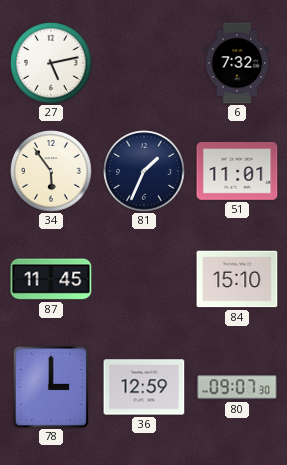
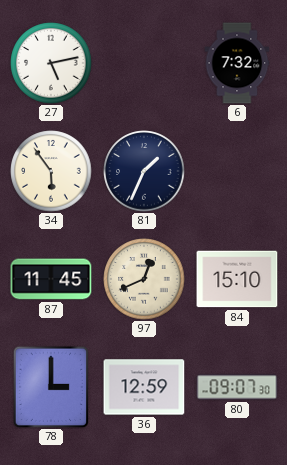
51: 11:01 -> none (237, 171)
97: none -> 12:41 (144, 279)
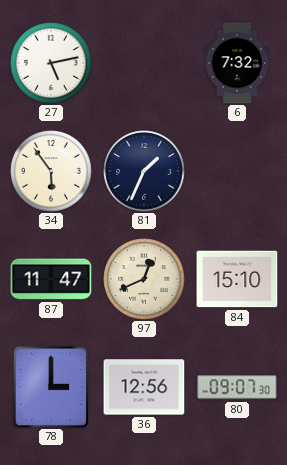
87: 11:45 -> 11:47 (51, 279)
36: 12:59 -> 12:56 (144, 387)
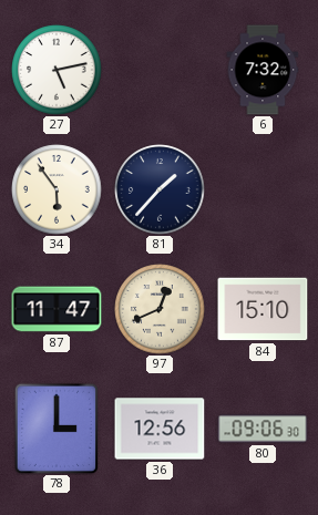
81: 1:34 -> 1:37 (160, 189)
80: 09:07 -> 09:06 (263, 429)
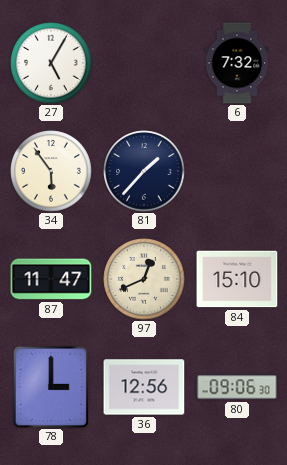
27: 5:13 -> 5:05 (51, 63)
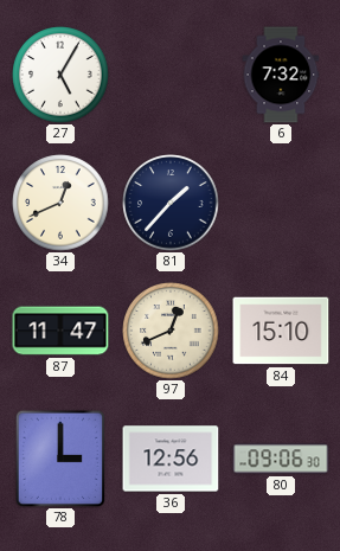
34: 5:54 -> 12:41 (60, 203)
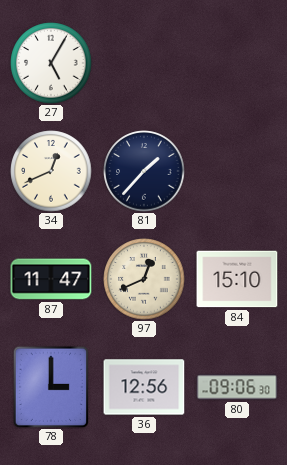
6: 7:32 -> none (281, 75)
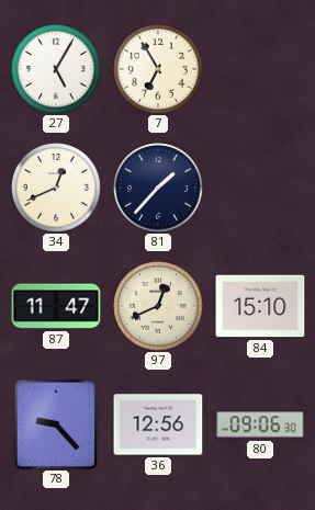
7: none -> 6:55 (158, 69)
78: 3:00 -> 9:23 (56, 424)
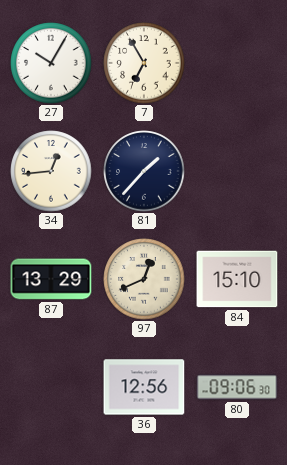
27: 5:05 -> 10:05 (51, 63)
34: 12:41 -> 12:44 (51, 171)
87: 11:47 -> 13:29 (51, 279)
78: 9:23 -> none (56, 424)
